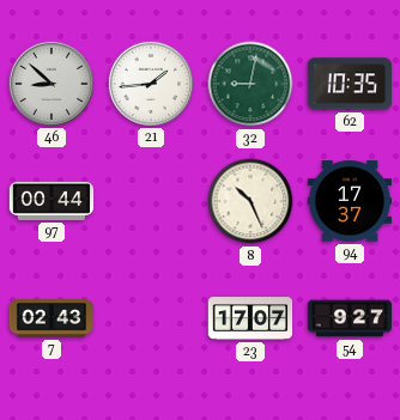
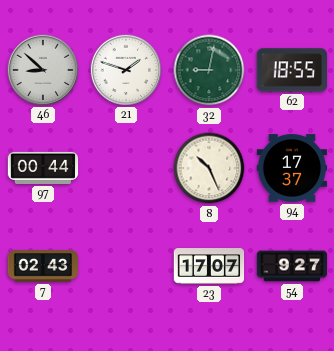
21: 1:44 -> 1:48 (125, 69)
62: 10:35 -> 18:55 (291, 70)
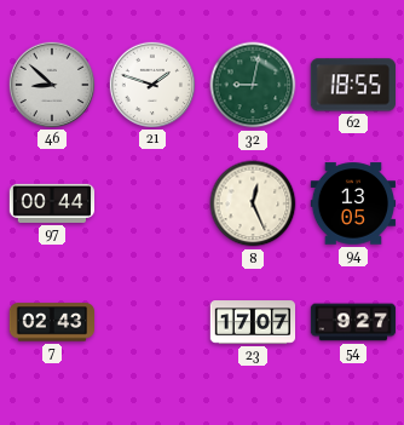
8: 10:26 -> 12:26 (253, 203)
94: 17:37 -> 13:05 (353, 203)
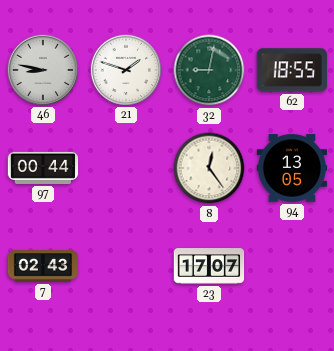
46: 8:52 -> 8:47 (42, 69)
8: 12:26 -> 12:24 (209, 168)
54: 9:27 -> none (353, 322)
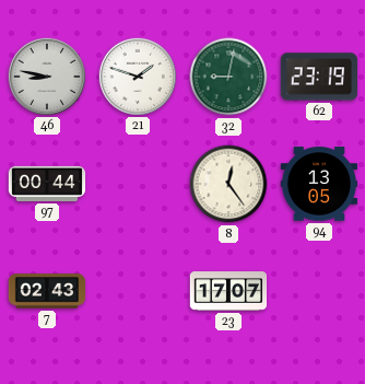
62: 18:55 -> 23:19 (318, 77)
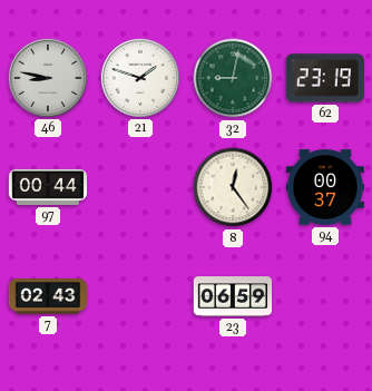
94: 13:05 -> 00:37 (325, 187)
23: 17:07 -> 06:59 (233, 296)
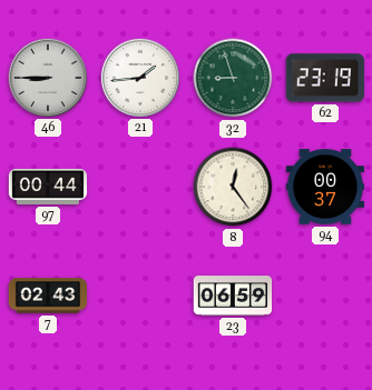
46: 8:47 -> 8:45 (47, 77)
21: 1:48 -> 1:44 (139, 77)
32: 9:02 -> 8:57 (233, 78)
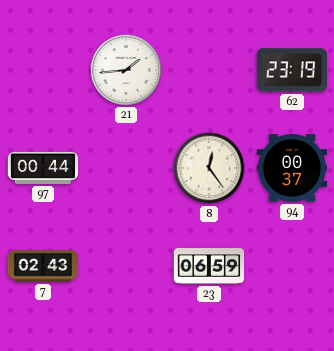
46: 8:45 -> none (47, 77)
32: 8:57 -> none (233, 78)
